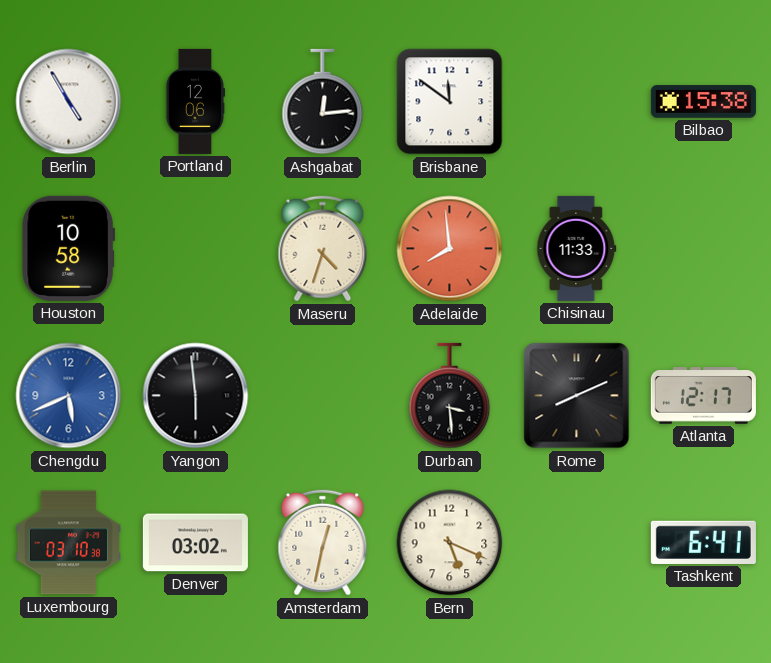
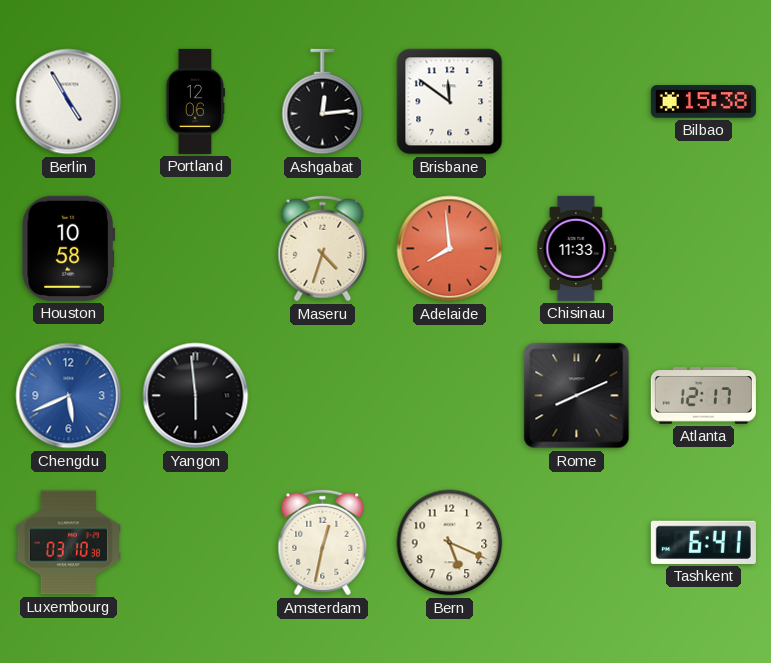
Durban: 3:29 -> none (450, 396)
Denver: 03:02 -> none (195, 543)
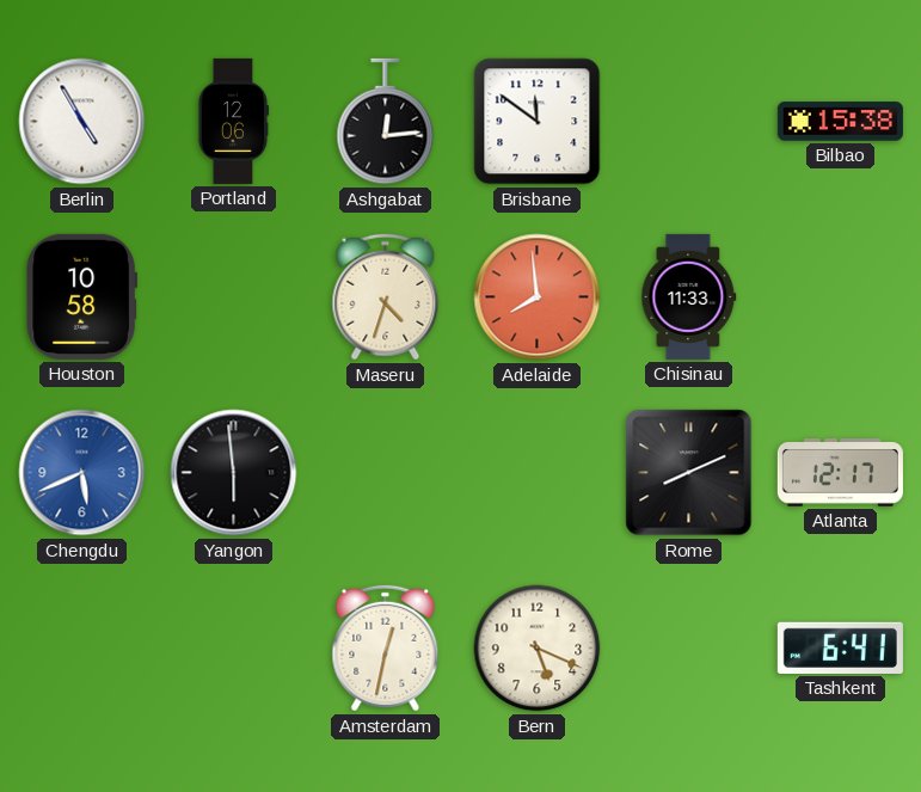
Luxembourg: 03:10 -> none (68, 543)
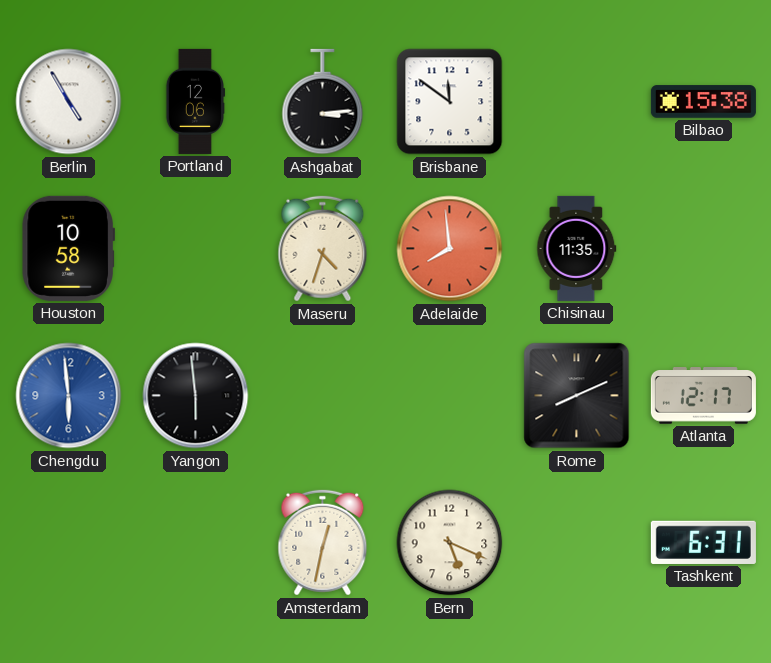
Ashgabat: 12:14 -> 3:14 (323, 102)
Chisinau: 11:33 -> 11:35 (577, 248)
Chengdu: 5:41 -> 5:59 (69, 396)
Tashkent: 6:41 -> 6:31 (703, 542)
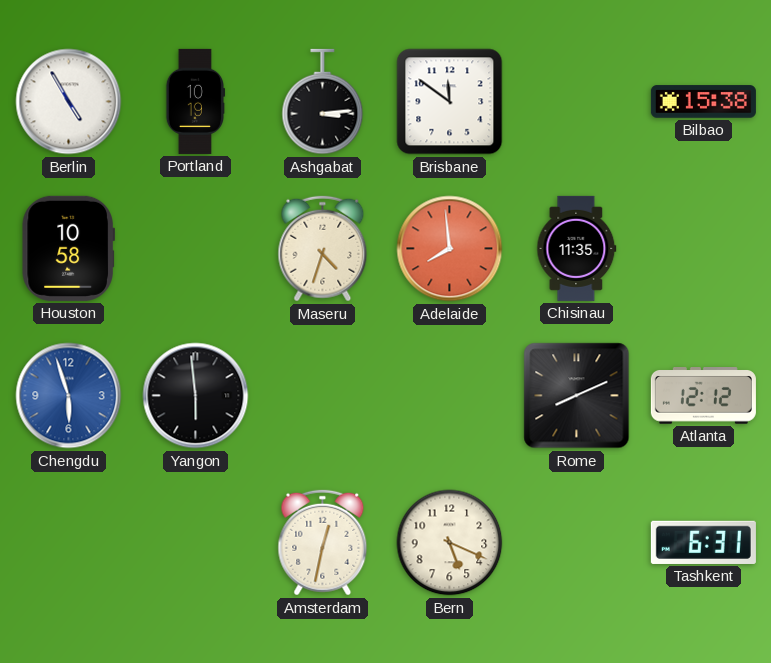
Portland: 12:06 -> 10:19 (195, 101)
Chengdu: 5:59 -> 5:57 (69, 396)
Atlanta: 12:17 -> 12:12 (703, 396)
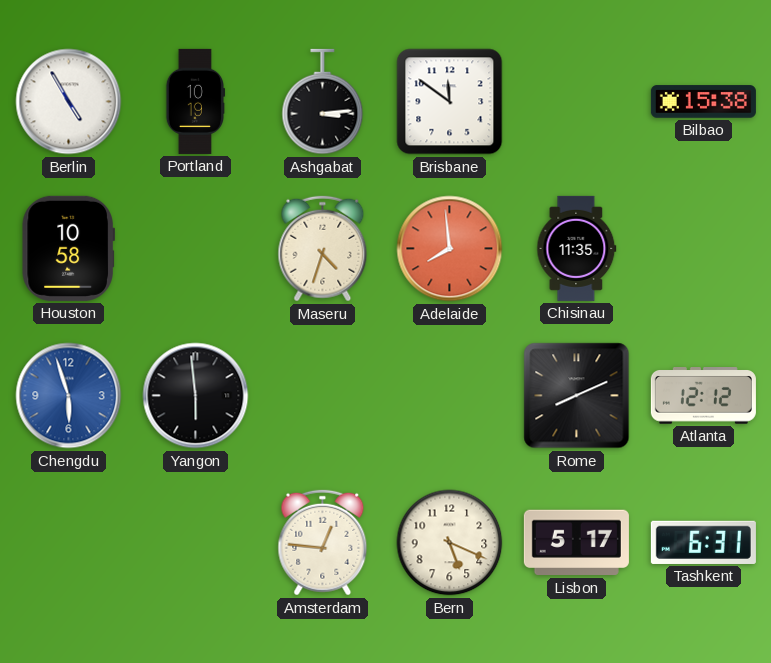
Amsterdam: 12:32 -> 12:46 (323, 543)
Lisbon: none -> 5:17 (576, 543)
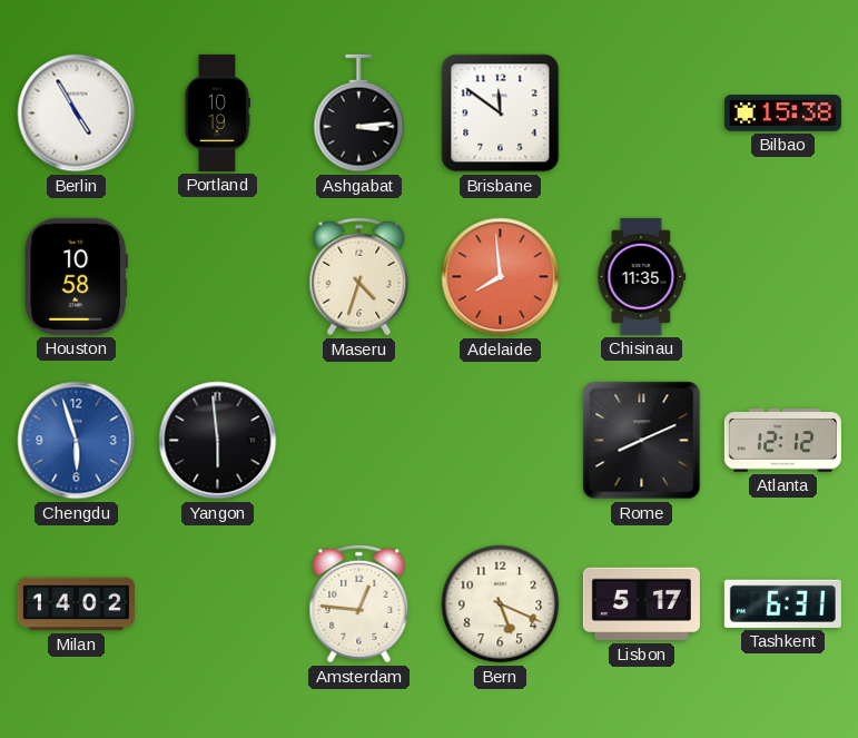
Milan: none -> 14:02 (76, 604)
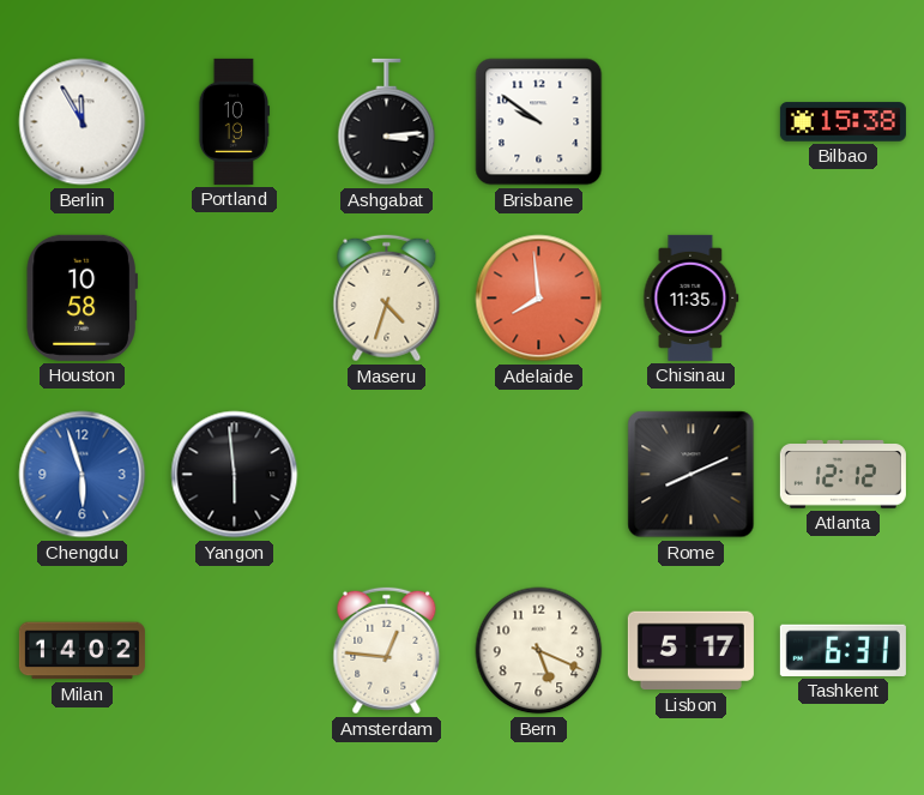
Berlin: 4:55 -> 11:55 (83, 122)
Brisbane: 11:51 -> 9:51 (539, 122)
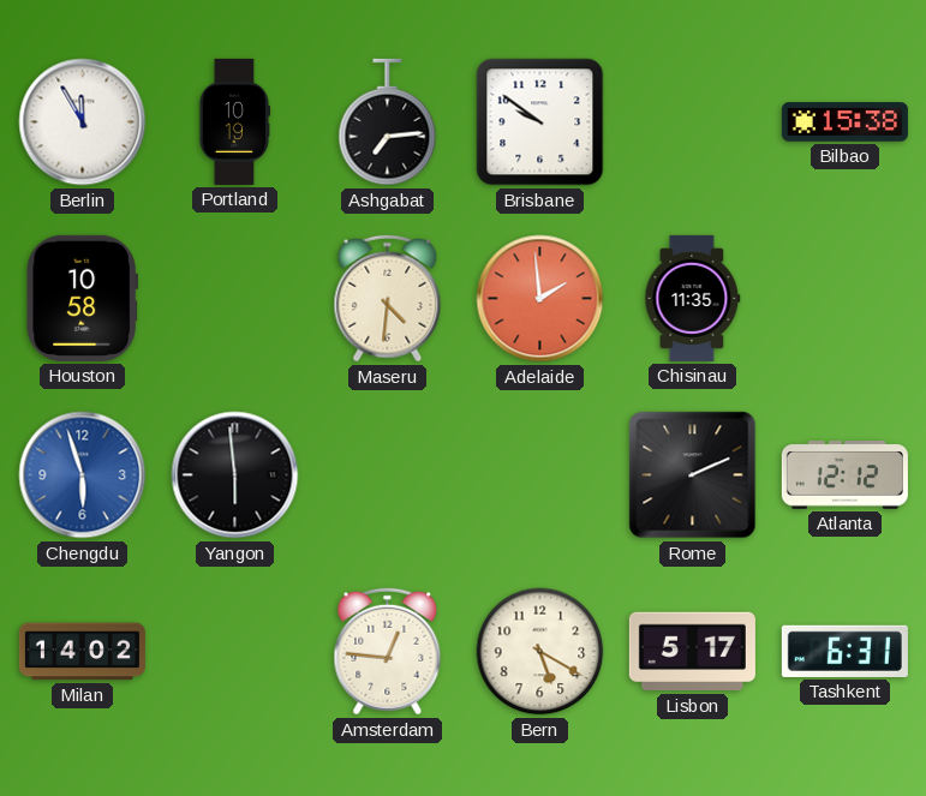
Ashgabat: 3:14 -> 7:14 (388, 122)
Maseru: 4:33 -> 4:31 (388, 299)
Adelaide: 7:59 -> 1:59 (540, 299)
Rome: 8:11 -> 2:11 (693, 475)
Bern: 5:19 -> 5:20 (540, 652)
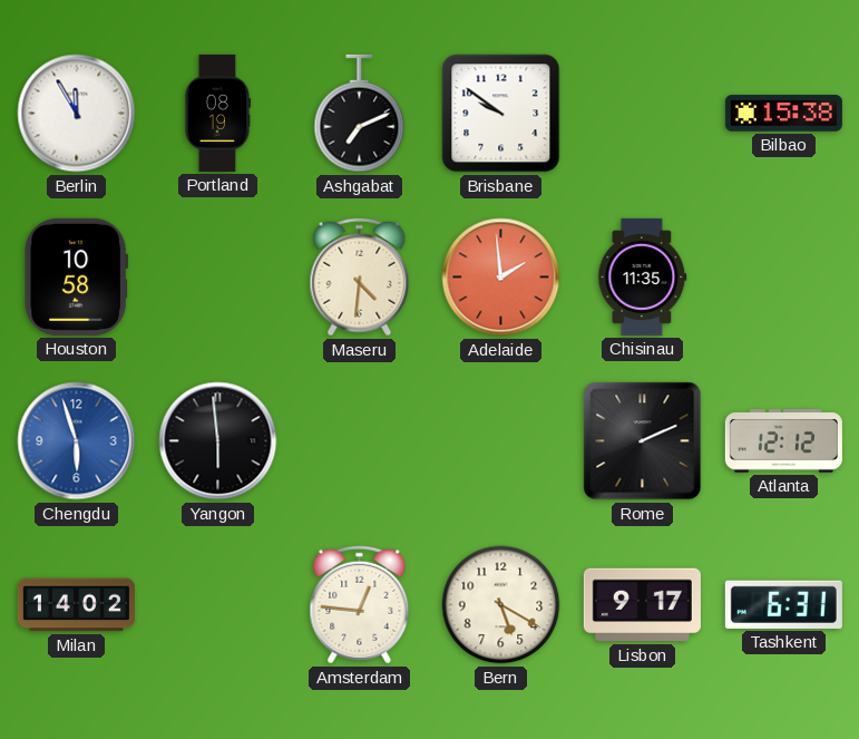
Portland: 10:19 -> 08:19 (217, 113)
Ashgabat: 7:14 -> 7:11 (360, 114)
Lisbon: 5:17 -> 9:17 (642, 605)
